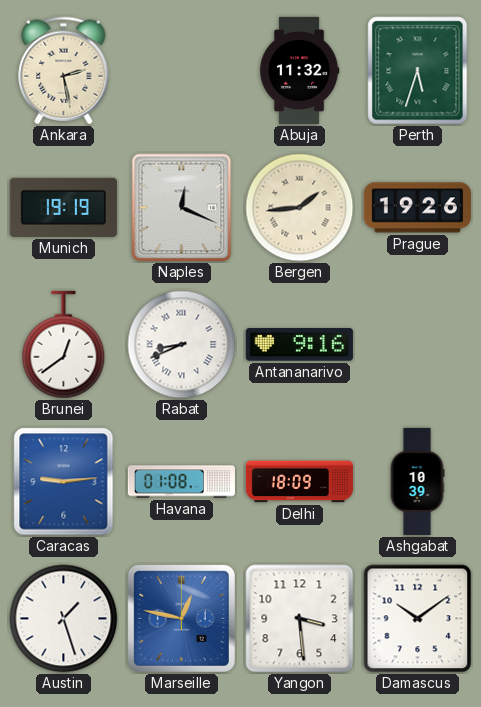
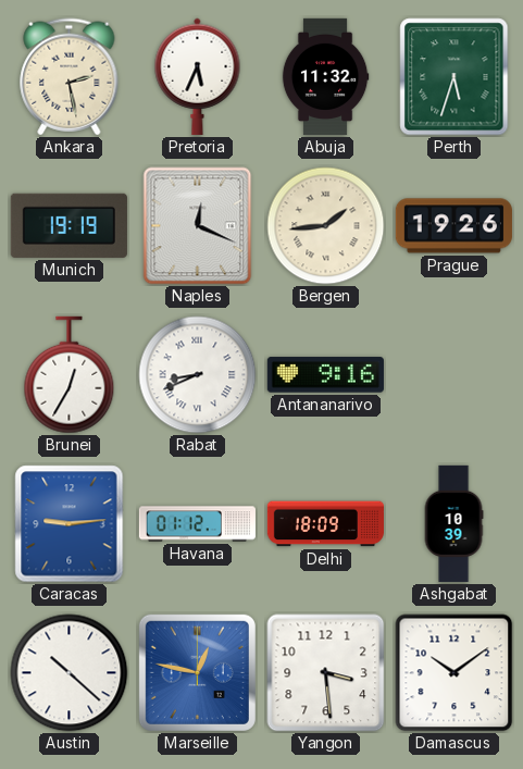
Pretoria: none -> 5:34 (198, 76)
Brunei: 12:39 -> 12:35 (70, 375)
Havana: 01:08 -> 01:12 (197, 524)
Austin: 1:27 -> 10:22 (70, 673)
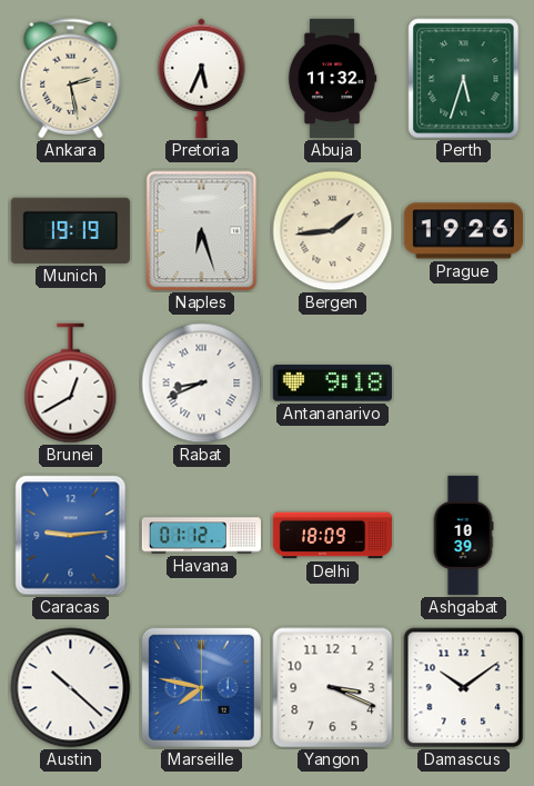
Naples: 12:19 -> 6:27 (202, 231)
Brunei: 12:35 -> 12:40 (71, 384)
Antananarivo: 9:16 -> 9:18 (332, 384)
Marseille: 12:47 -> 7:47 (201, 687)
Yangon: 3:29 -> 3:19 (333, 688)
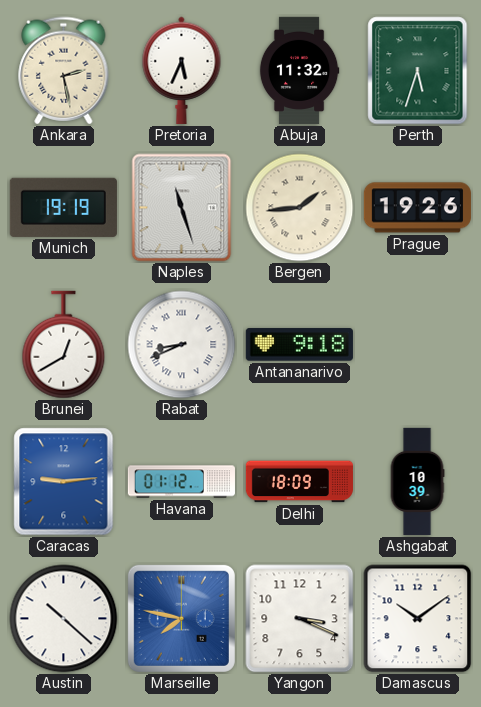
Naples: 6:27 -> 11:27 (182, 208)
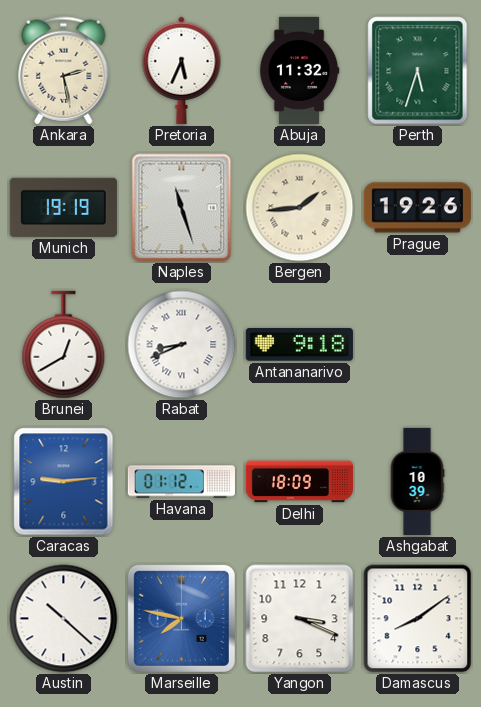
Damascus: 10:09 -> 8:09 (418, 619)
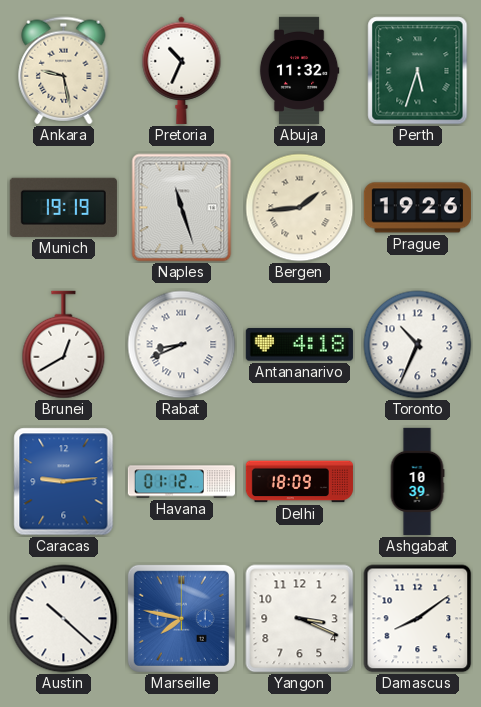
Ankara: 2:28 -> 9:28 (64, 71)
Pretoria: 5:34 -> 10:34 (182, 70)
Antananarivo: 9:18 -> 4:18 (299, 345)
Toronto: none -> 10:34 (418, 345)
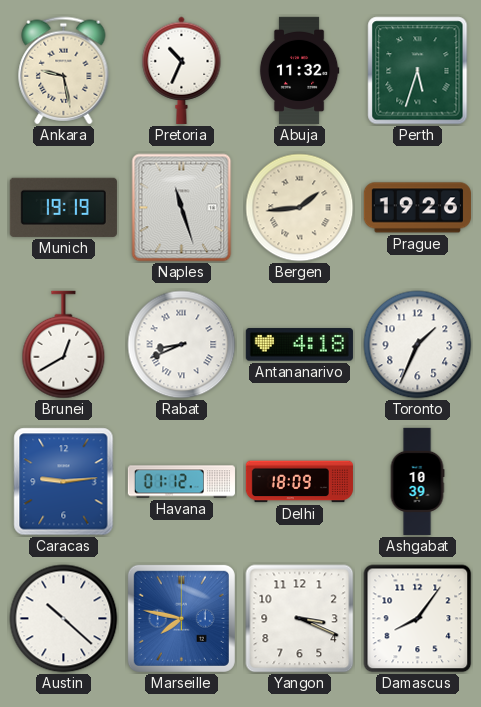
Toronto: 10:34 -> 1:34 (418, 345)
Damascus: 8:09 -> 8:06 (418, 619)
